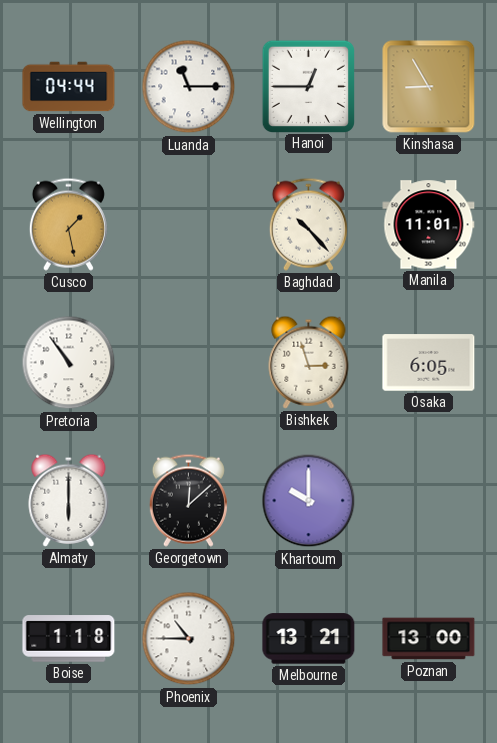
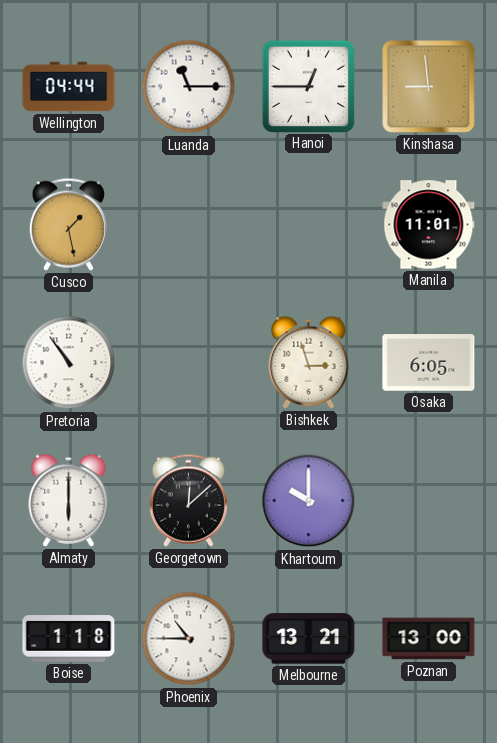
Kinshasa: 8:55 -> 8:59 (429, 87)
Baghdad: 10:23 -> none (308, 224)
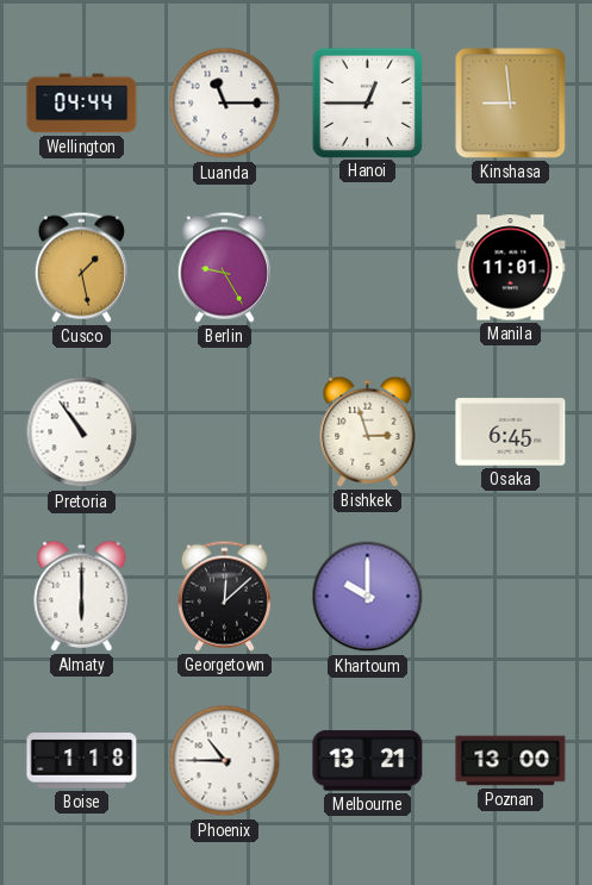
Berlin: none -> 9:25 (224, 267)
Osaka: 6:05 -> 6:45 (511, 432)
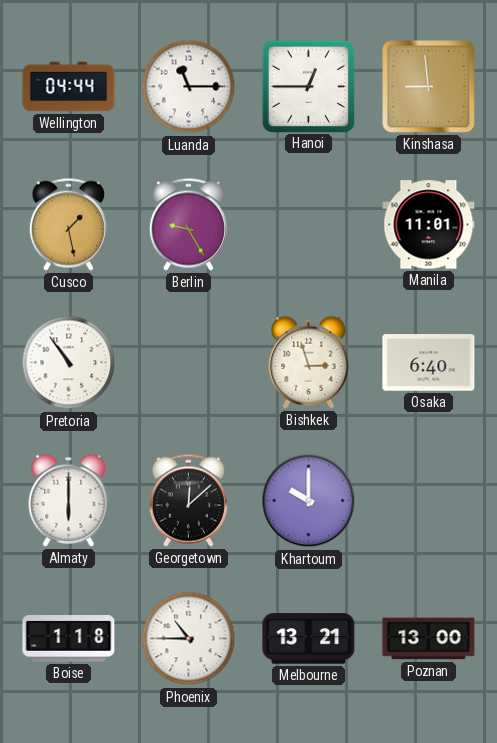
Osaka: 6:45 -> 6:40 (429, 363)
